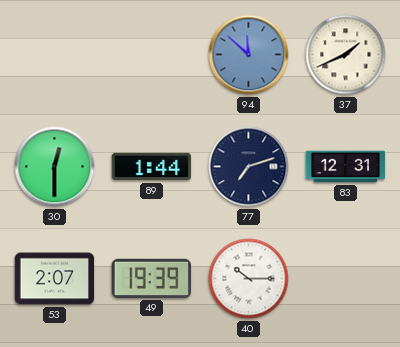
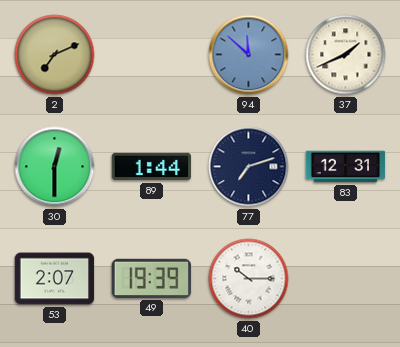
2: none -> 7:11 (55, 55)
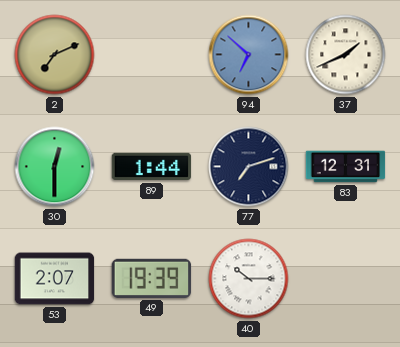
94: 11:52 -> 6:52 (249, 55)
